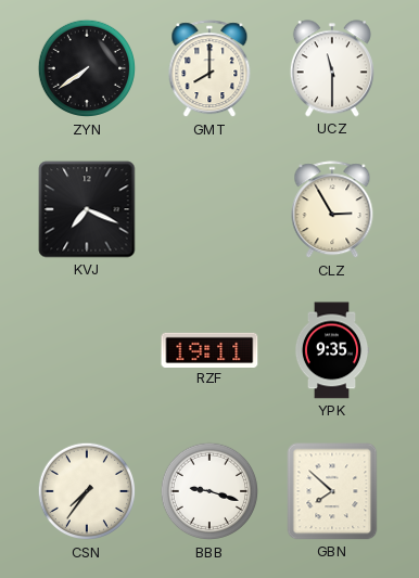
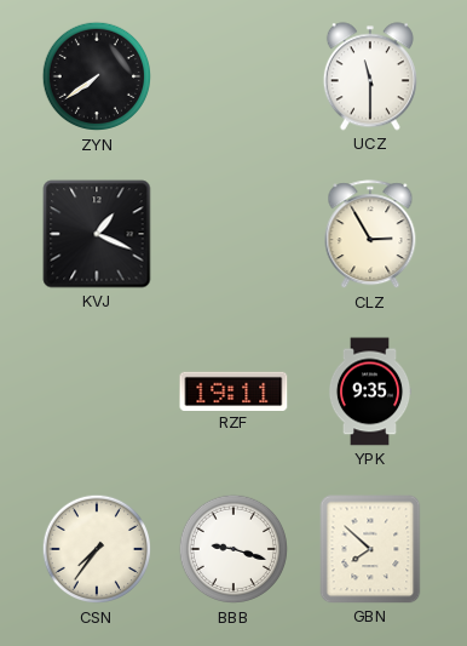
GMT: 8:00 -> none (210, 69)
KVJ: 7:19 -> 1:19 (97, 234)
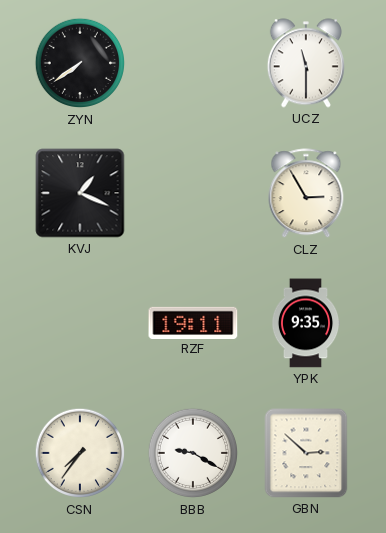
BBB: 9:18 -> 9:20 (193, 453)
GBN: 7:52 -> 2:52 (306, 453)
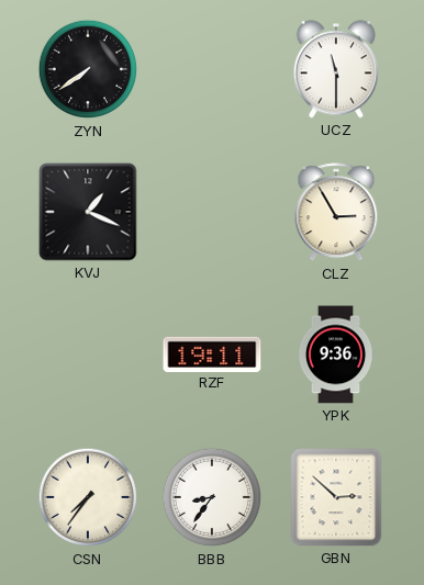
YPK: 9:35 -> 9:36 (336, 355)
BBB: 9:20 -> 8:36 (212, 497)
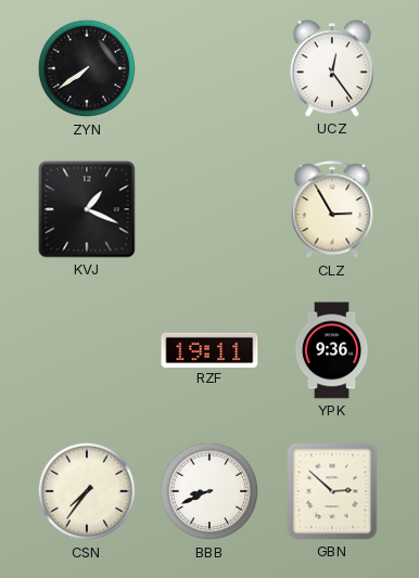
UCZ: 11:30 -> 12:24 (332, 68)
BBB: 8:36 -> 8:41 (210, 491)
